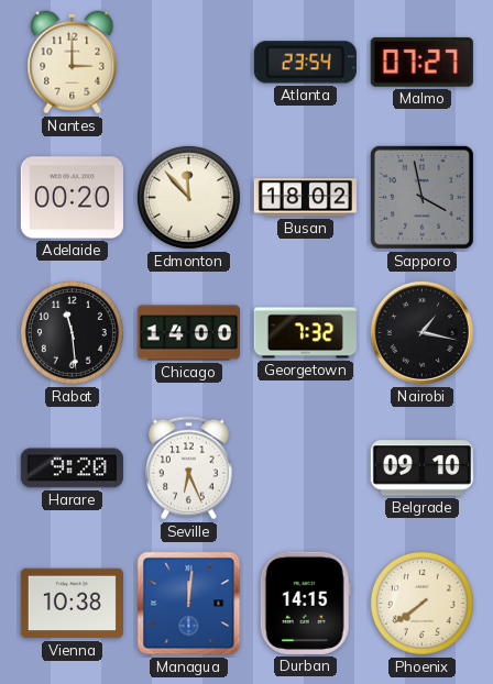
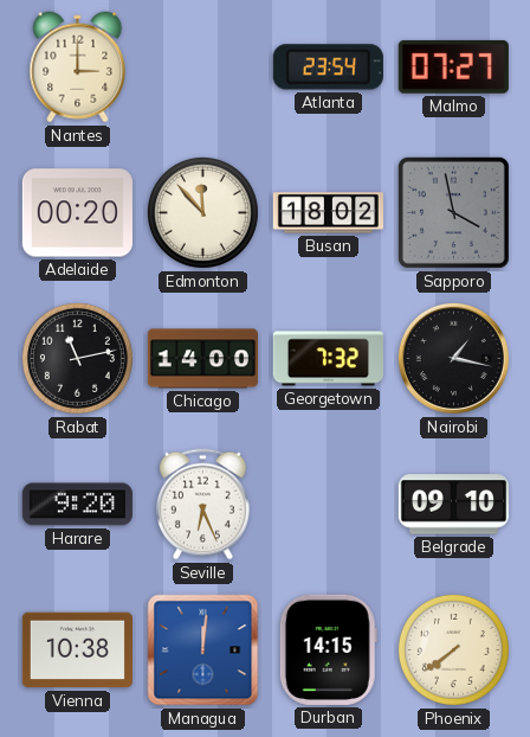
Rabat: 11:29 -> 11:13 (77, 358)
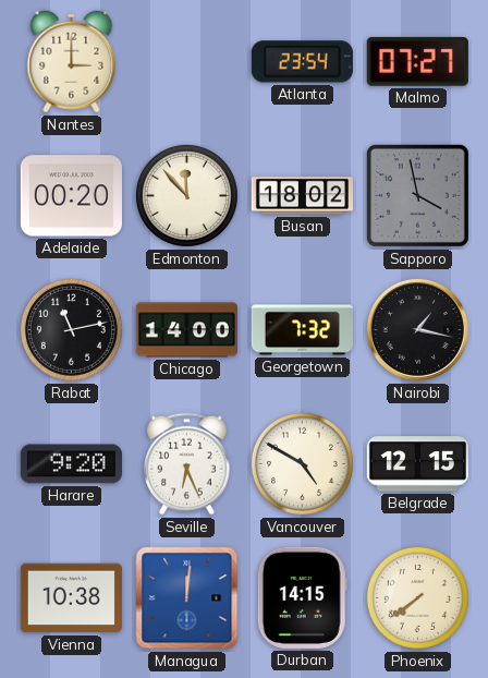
Vancouver: none -> 4:50 (302, 463)
Belgrade: 09:10 -> 12:15 (417, 464)
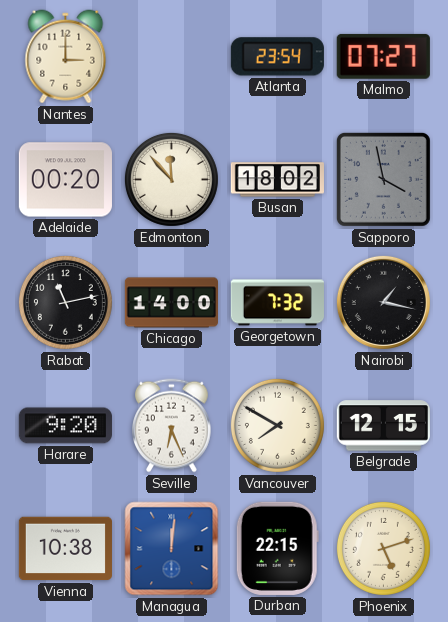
Vancouver: 4:50 -> 7:50 (277, 425)
Durban: 14:15 -> 22:15 (277, 548)
Phoenix: 7:39 -> 5:12 (383, 548)
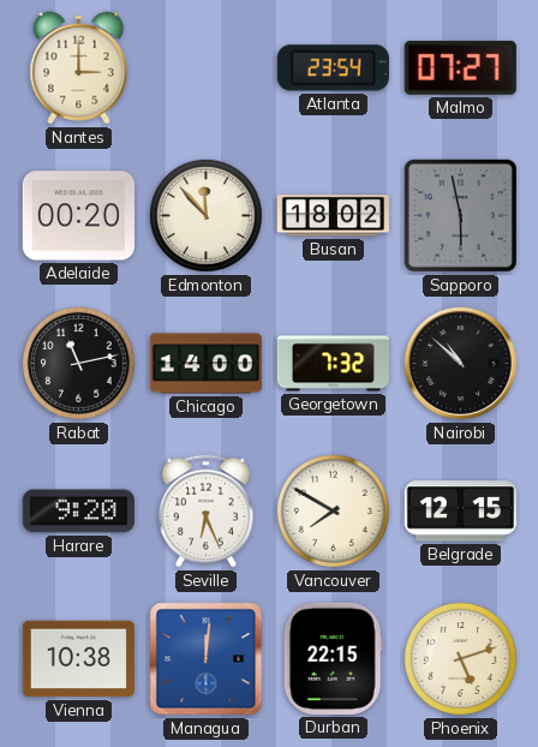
Sapporo: 3:58 -> 5:58 (460, 215)
Nairobi: 1:17 -> 10:52 (460, 363)
